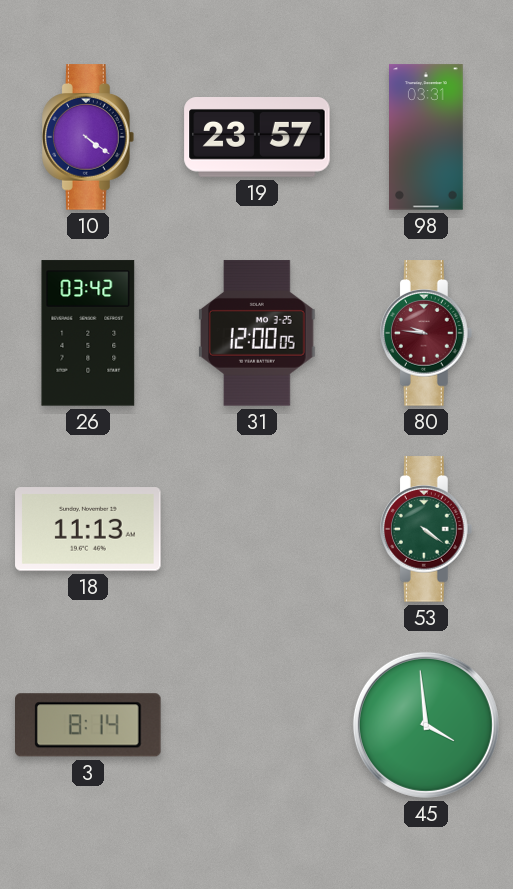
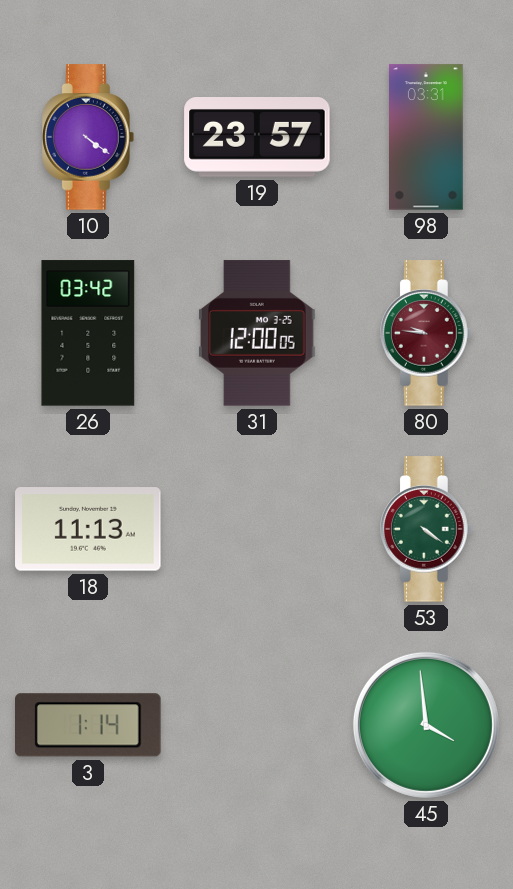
3: 8:14 -> 1:14 (89, 725)
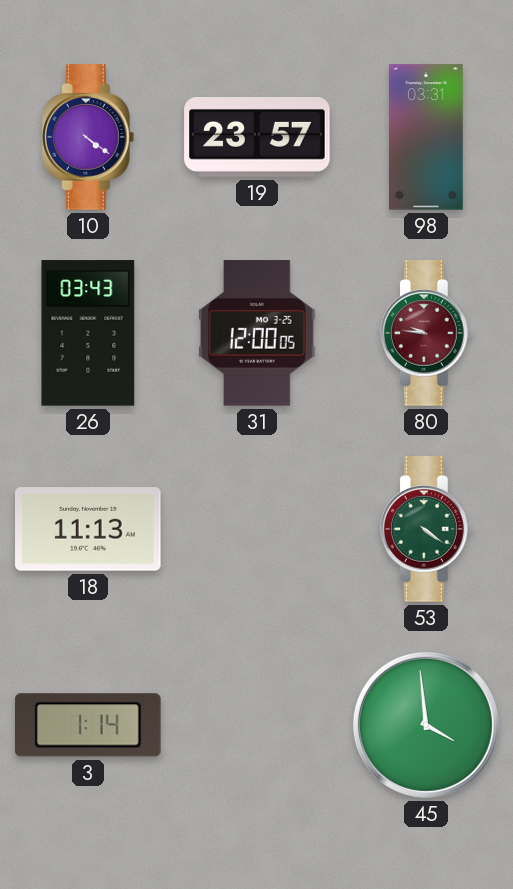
26: 03:42 -> 03:43 (88, 333)
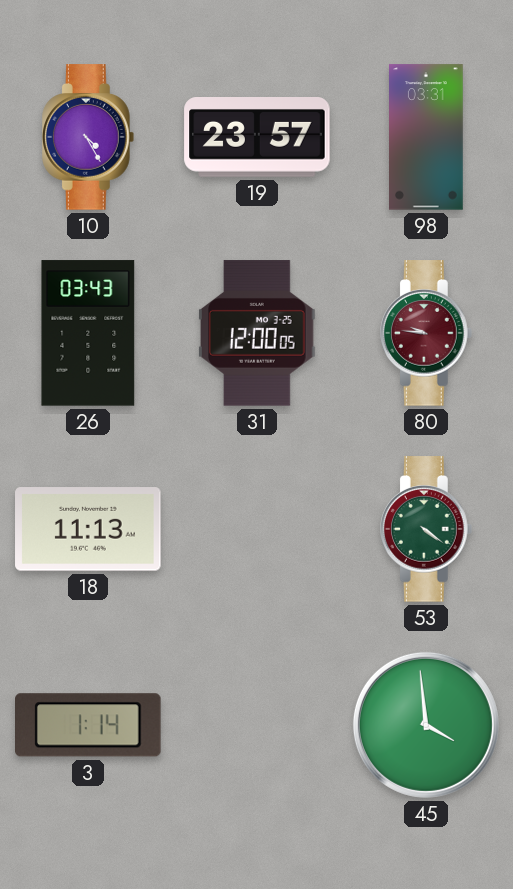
10: 4:21 -> 4:25 (89, 137)
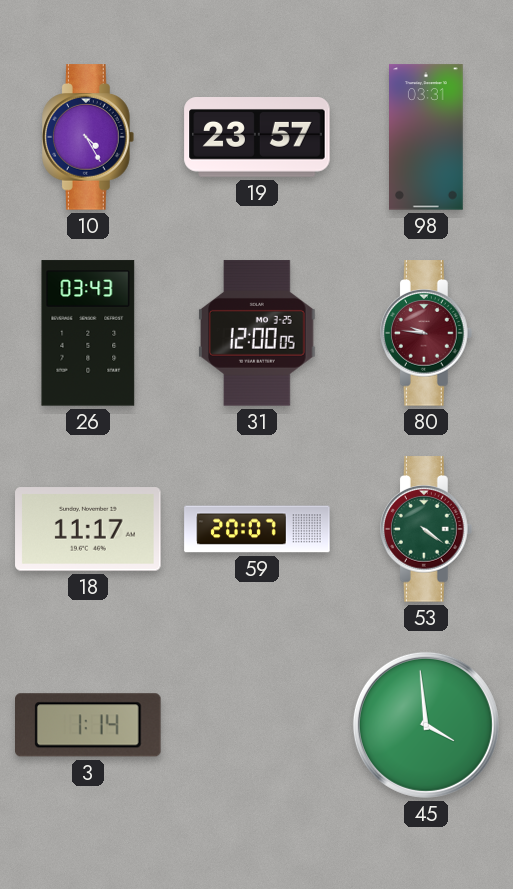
18: 11:13 -> 11:17 (88, 529)
59: none -> 20:07 (257, 529)
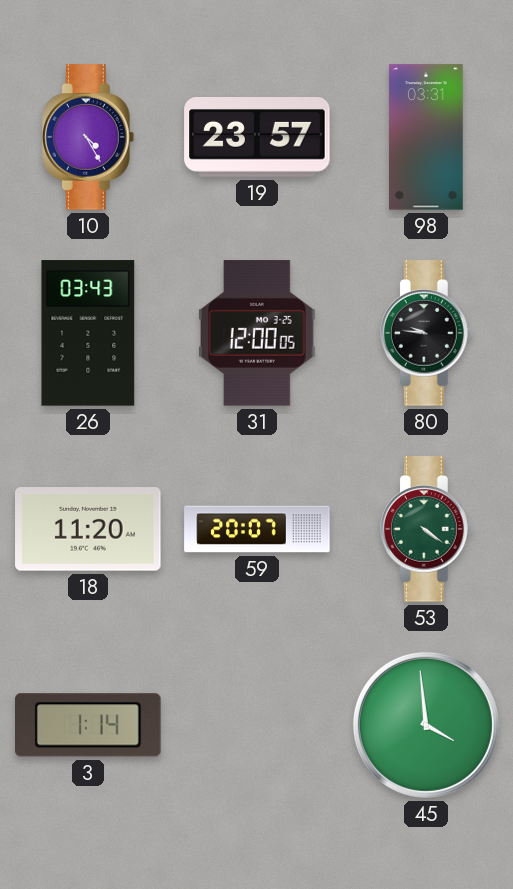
80 dial: burgundy -> black (427, 333)
18: 11:17 -> 11:20 (88, 529)
